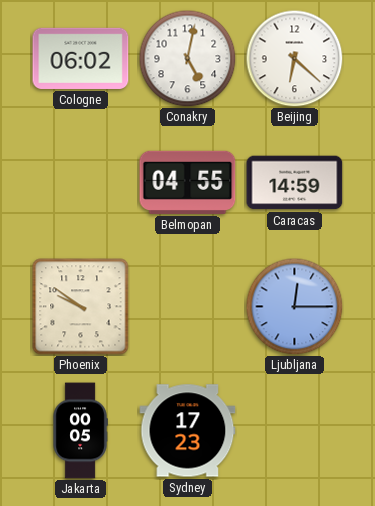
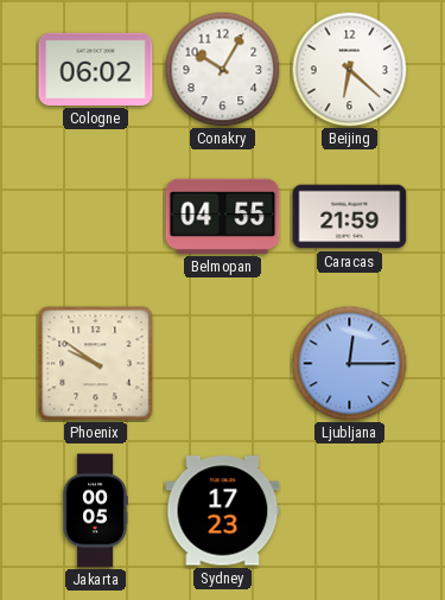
Conakry: 5:02 -> 10:05 (222, 69)
Caracas: 14:59 -> 21:59 (350, 217)
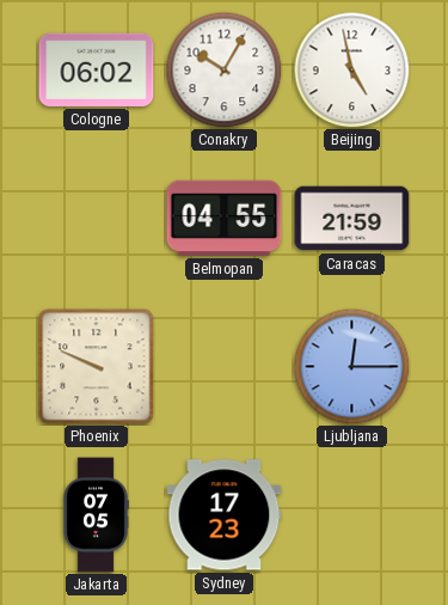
Beijing: 6:22 -> 4:58 (351, 69)
Phoenix: 9:51 -> 9:49 (97, 367)
Jakarta: 00:05 -> 07:05 (96, 515)
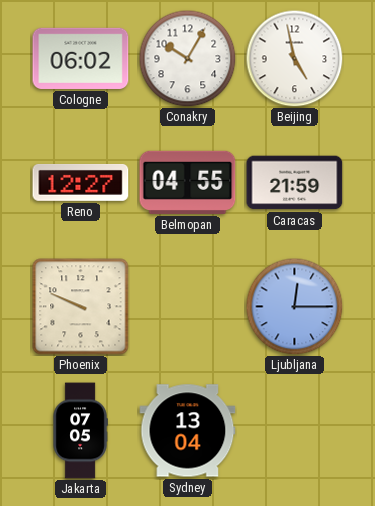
Reno: none -> 12:27 (81, 182)
Sydney: 17:23 -> 13:04 (188, 431)
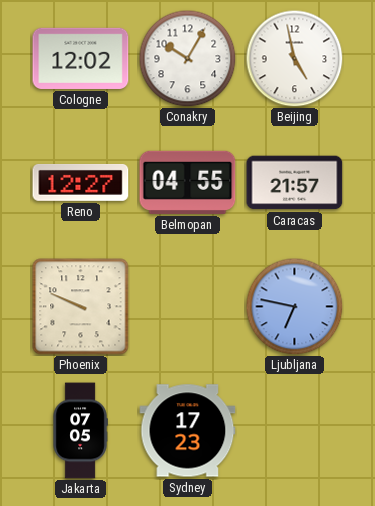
Cologne: 06:02 -> 12:02 (81, 58)
Caracas: 21:59 -> 21:57 (295, 183)
Ljubljana: 12:15 -> 6:47 (294, 306)
Sydney: 13:04 -> 17:23 (188, 431)
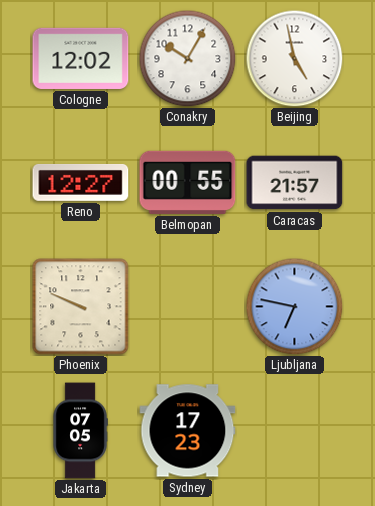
Belmopan: 04:55 -> 00:55 (188, 182)
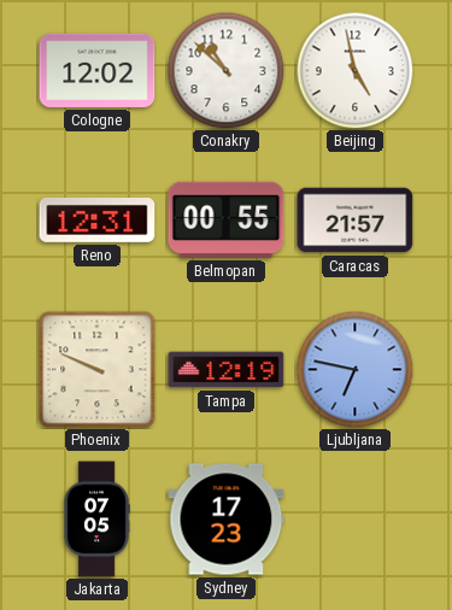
Conakry: 10:05 -> 10:52 (225, 70)
Reno: 12:27 -> 12:31 (98, 219)
Tampa: none -> 12:19 (227, 370)
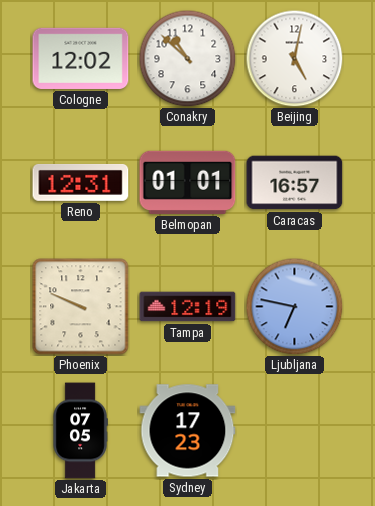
Beijing: 4:58 -> 5:02 (294, 58)
Belmopan: 00:55 -> 01:01 (188, 182)
Caracas: 21:57 -> 16:57 (295, 183)
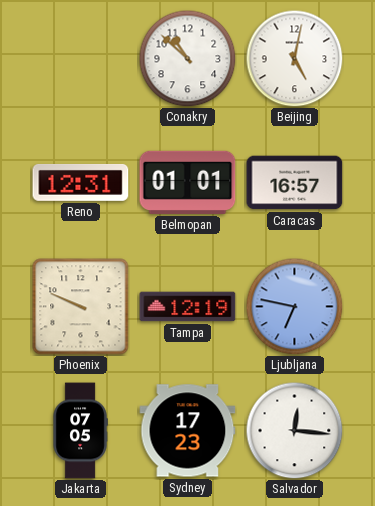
Cologne: 12:02 -> none (81, 58)
Salvador: none -> 12:16 (294, 430)
